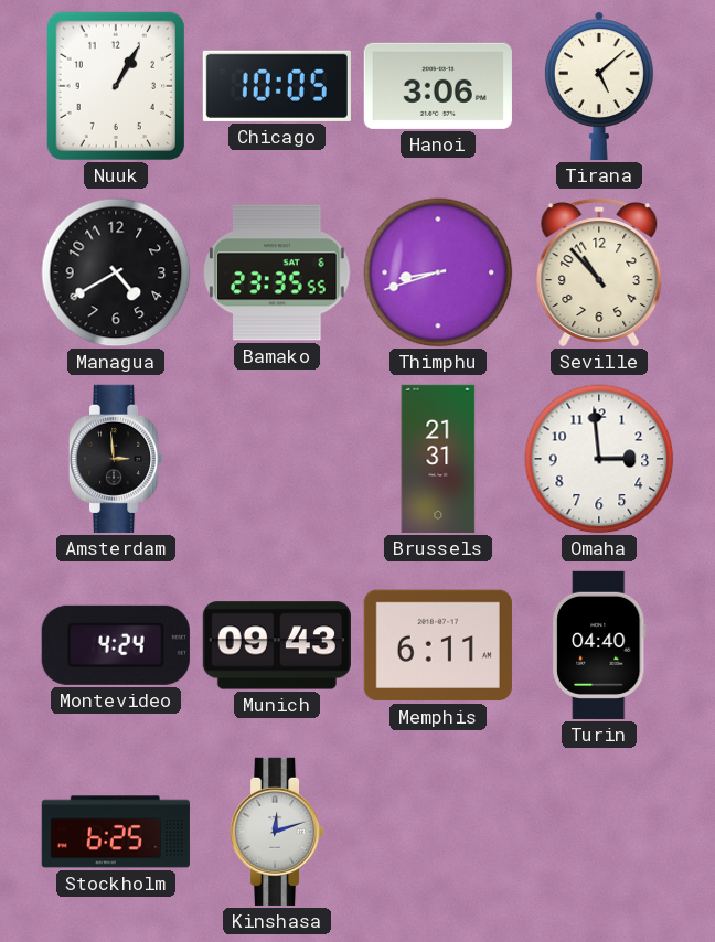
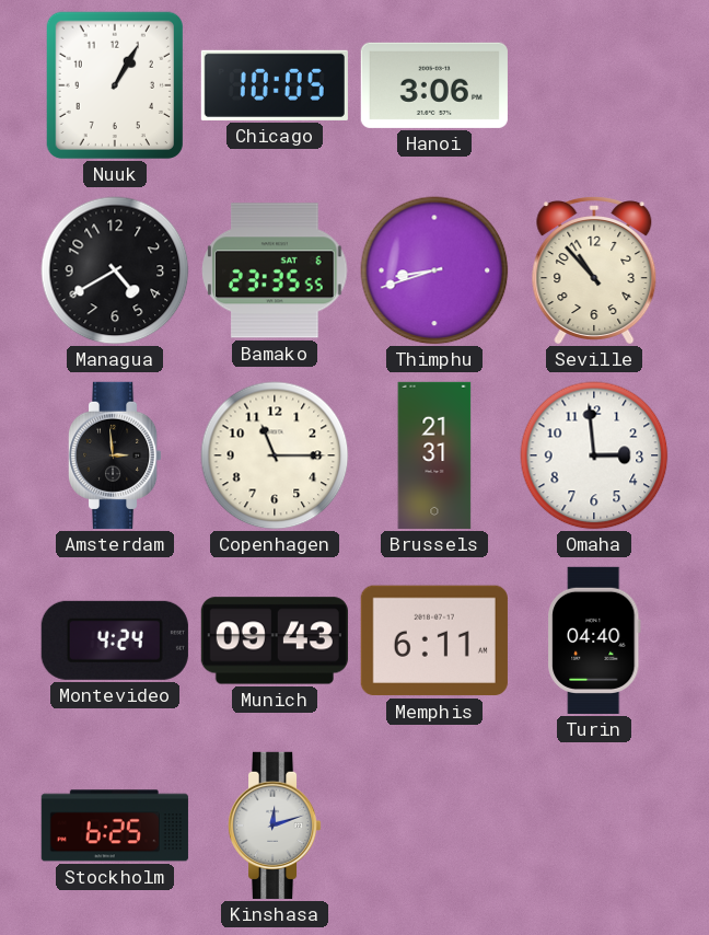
Tirana: 5:08 -> none (599, 86)
Copenhagen: none -> 11:15 (275, 455)
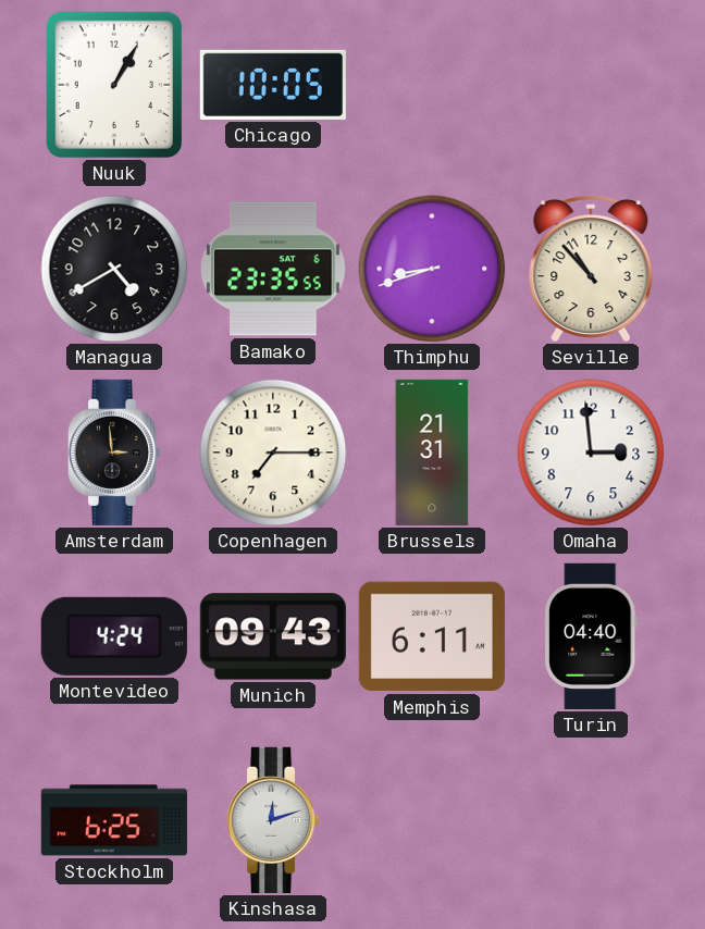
Hanoi: 3:06 -> none (434, 85)
Copenhagen: 11:15 -> 7:15 (273, 453)
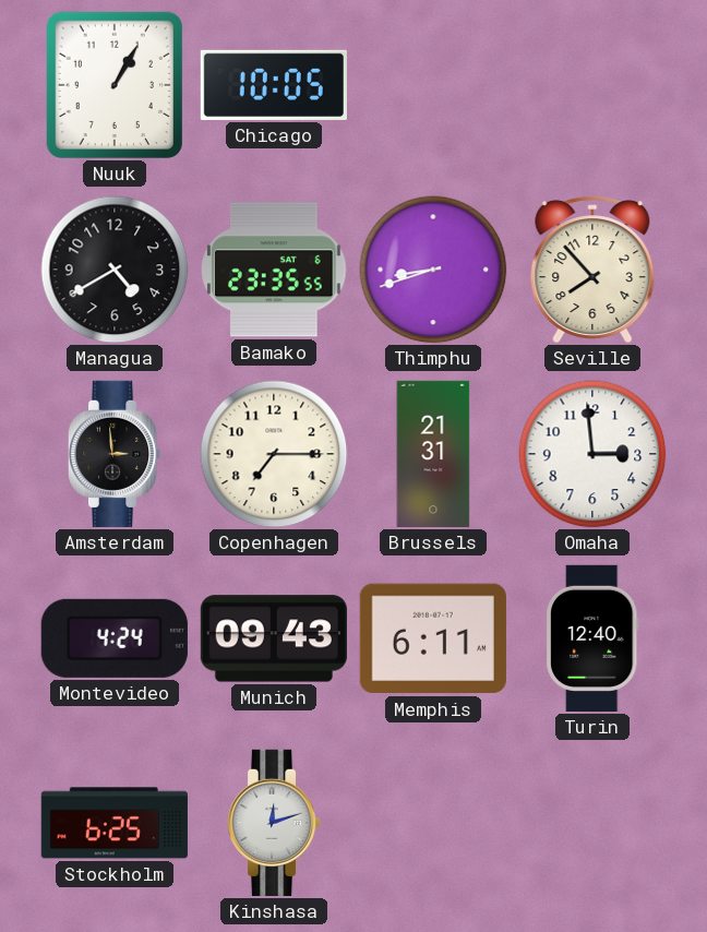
Seville: 10:53 -> 7:53 (592, 270)
Turin: 04:40 -> 12:40 (594, 638)
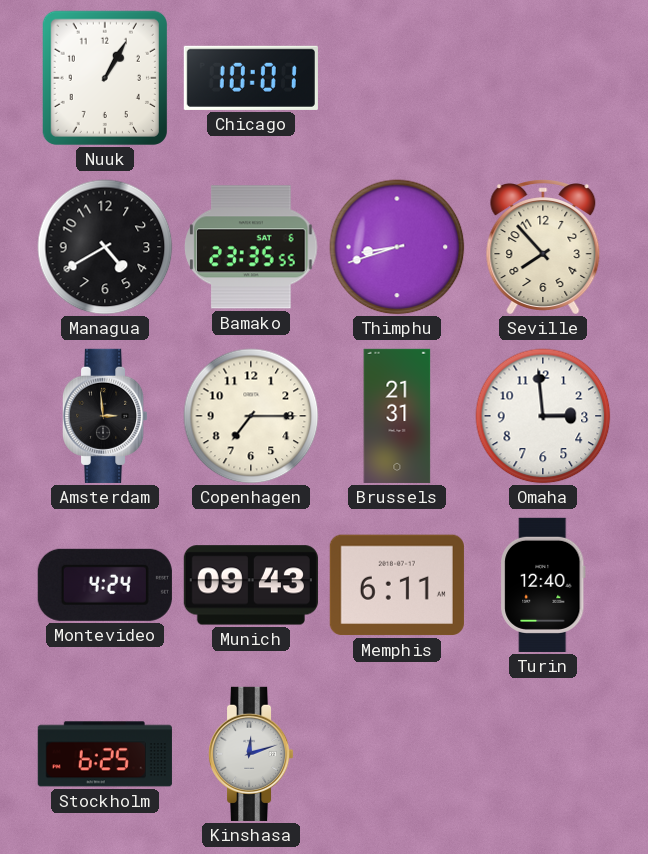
Chicago: 10:05 -> 10:01 (251, 78)
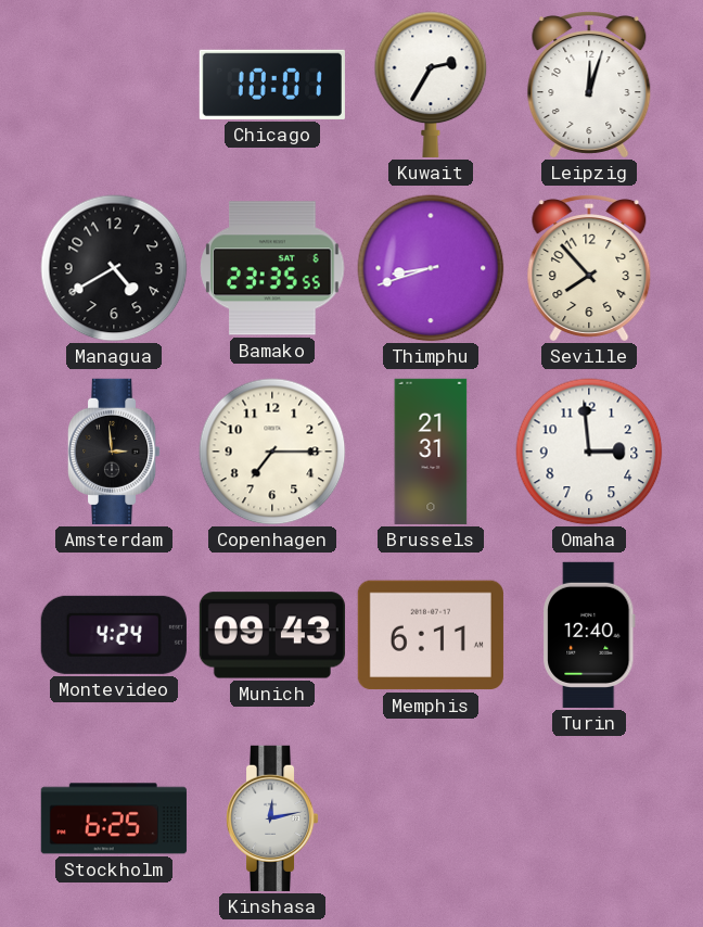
Nuuk: 1:05 -> none (105, 78)
Kuwait: none -> 2:35 (431, 85)
Leipzig: none -> 12:03 (589, 85)
Kinshasa: 12:12 -> 12:13 (272, 818)
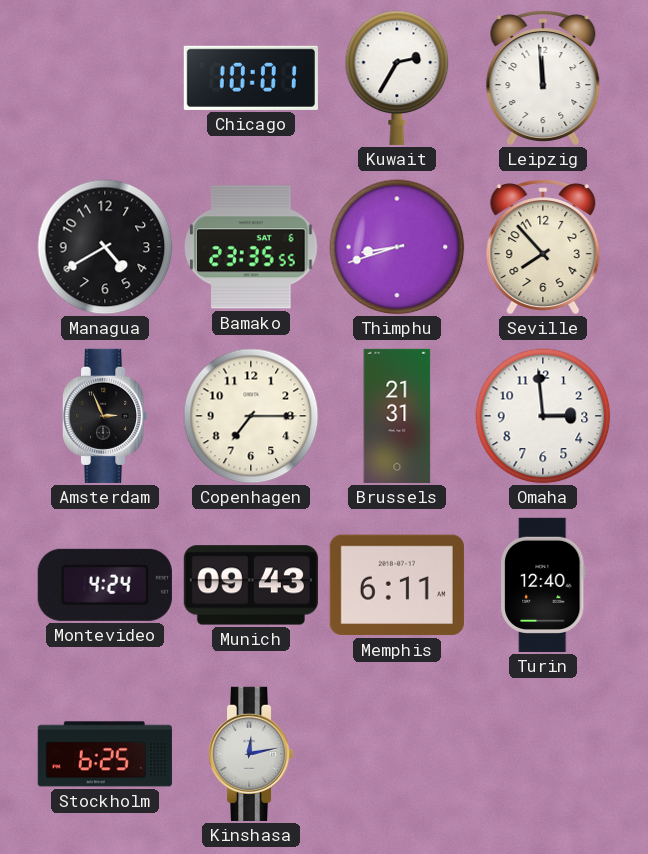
Leipzig: 12:03 -> 11:59 (543, 78)
Amsterdam: 2:59 -> 2:56 (105, 416)
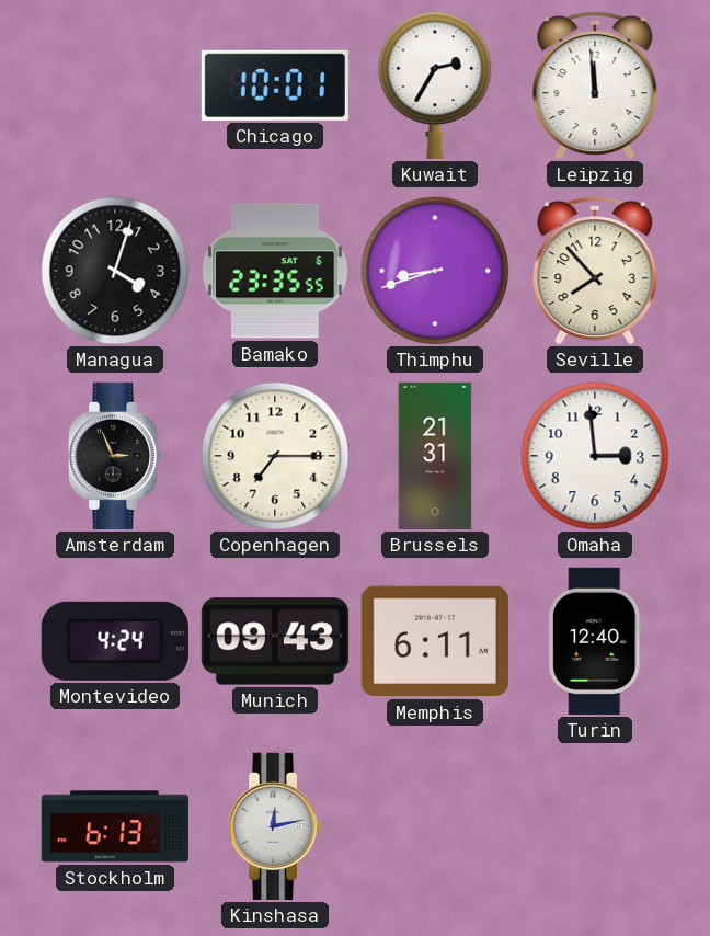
Managua: 4:40 -> 4:03 (115, 271)
Stockholm: 6:25 -> 6:13 (115, 826)
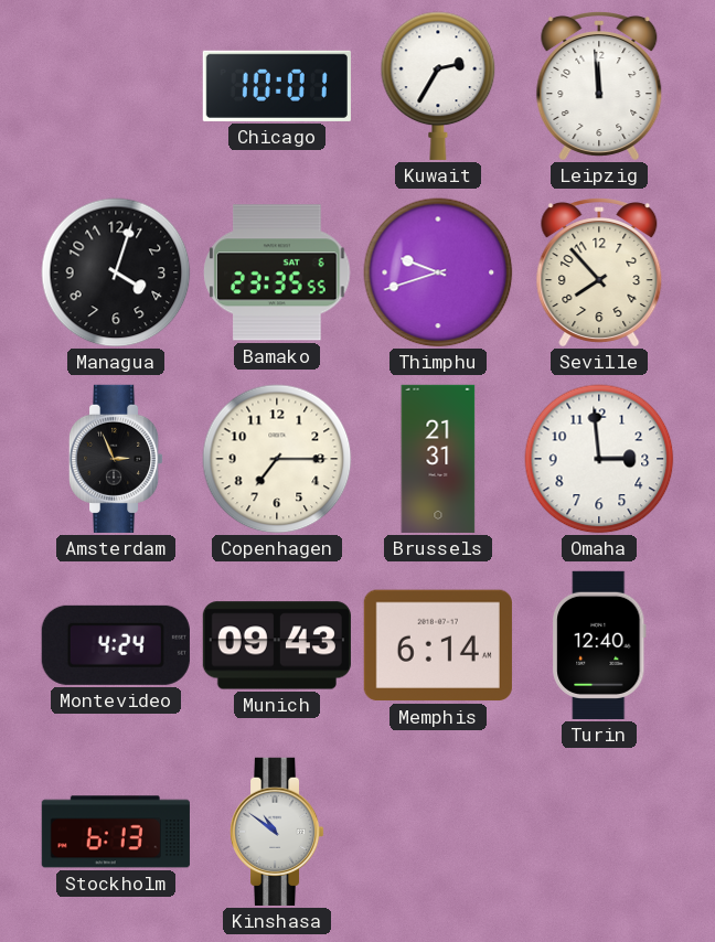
Thimphu: 8:42 -> 9:42 (438, 272)
Memphis: 6:11 -> 6:14 (438, 645)
Kinshasa: 12:13 -> 10:51 (277, 832)
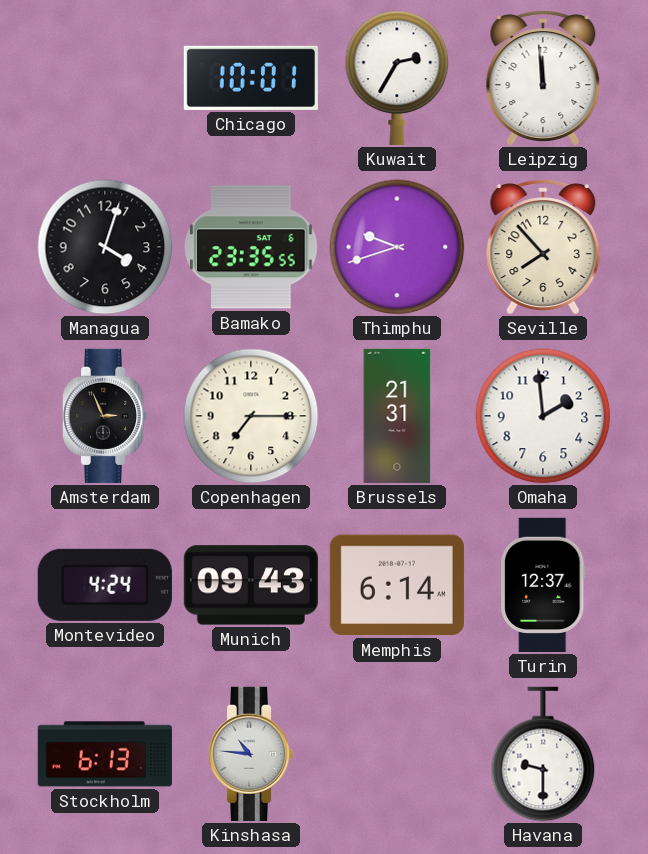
Omaha: 2:59 -> 1:59 (543, 416)
Turin: 12:40 -> 12:37 (544, 585)
Kinshasa: 10:51 -> 10:46 (251, 754)
Havana: none -> 9:30 (543, 754)
